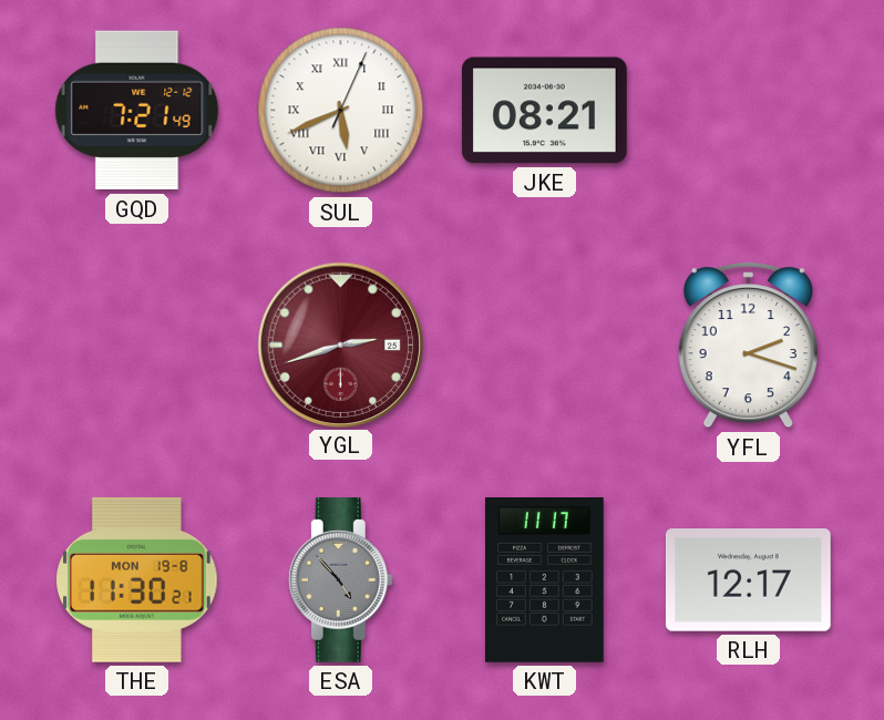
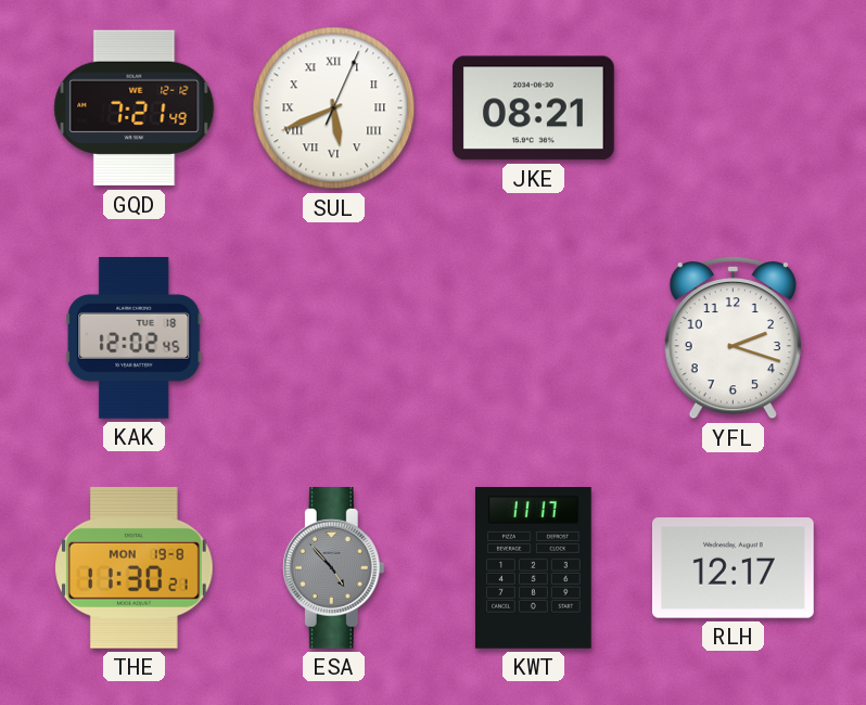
KAK: none -> 12:02 (135, 337)
YGL: 2:42 -> none (340, 344)
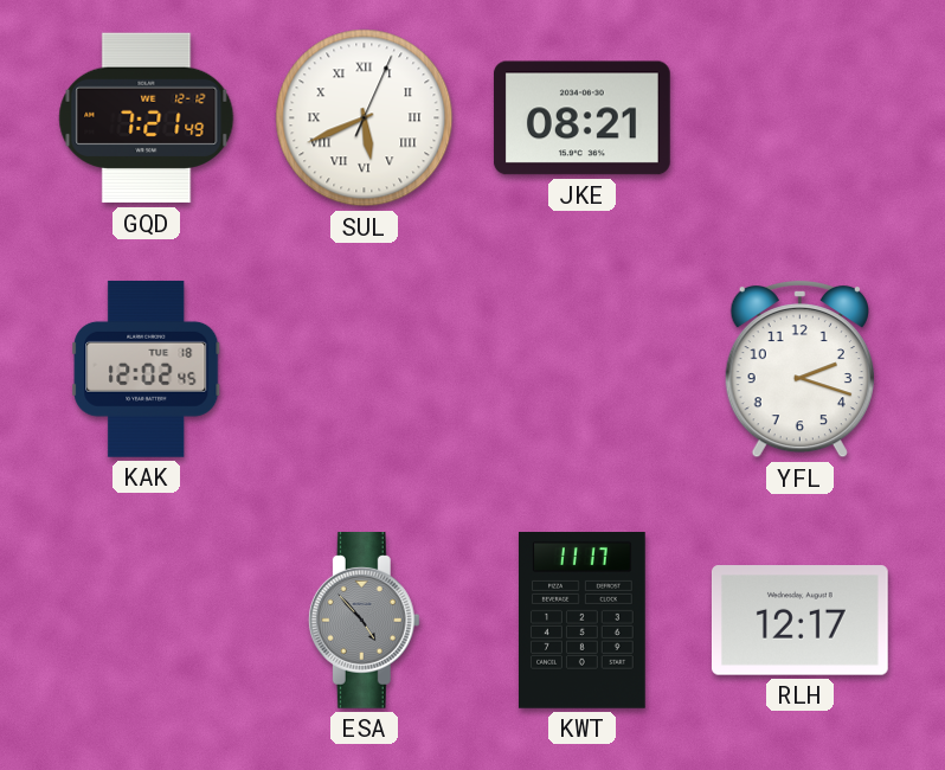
THE: 11:30 -> none (135, 567)
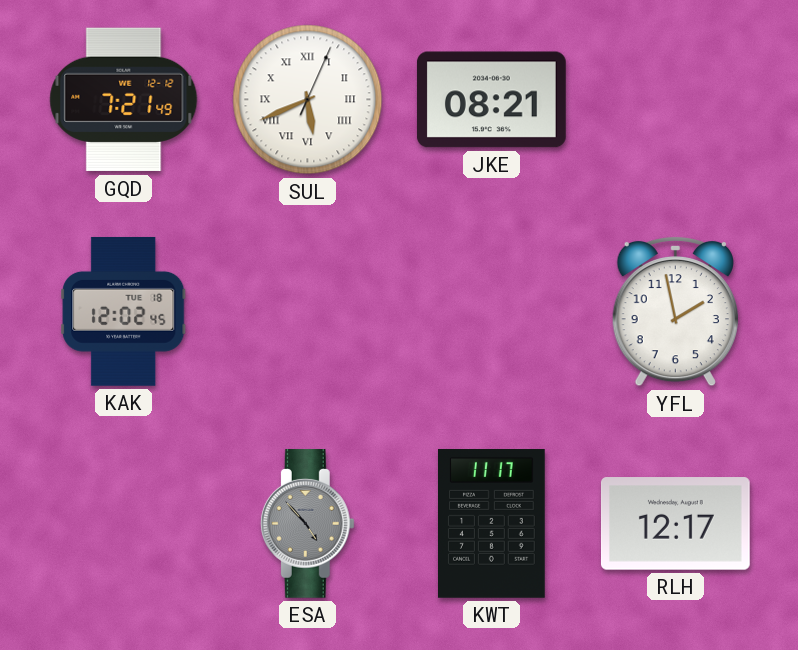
YFL: 2:18 -> 1:58 (675, 311)
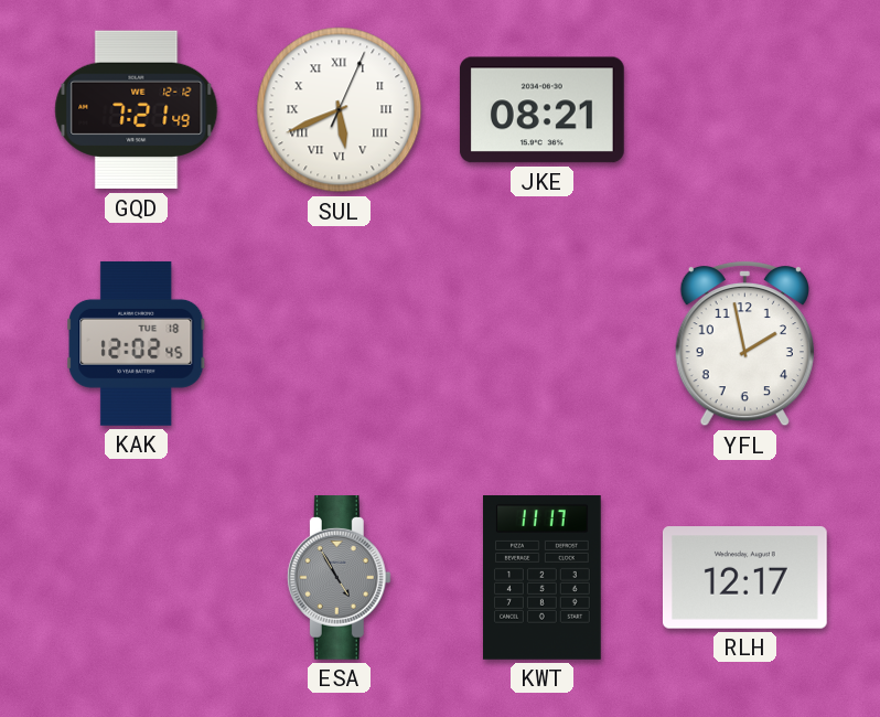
ESA: 4:53 -> 4:55 (339, 578)
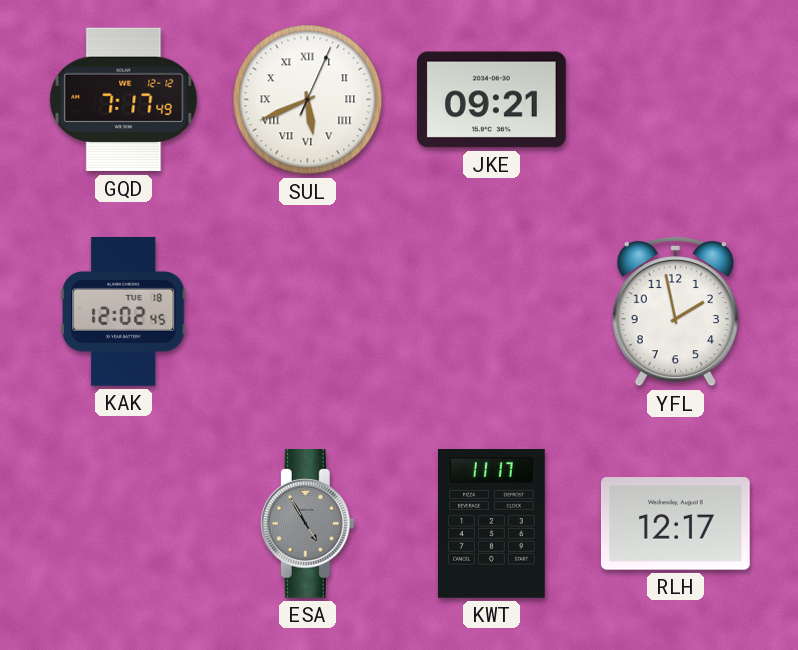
GQD: 7:21 -> 7:17 (124, 100)
JKE: 08:21 -> 09:21 (491, 100)
